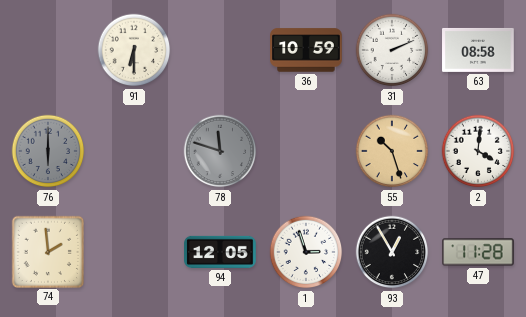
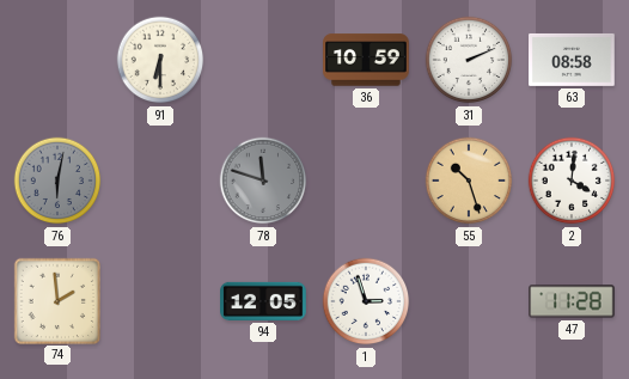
76: 6:00 -> 6:02 (57, 181)
93: 12:55 -> none (392, 252)
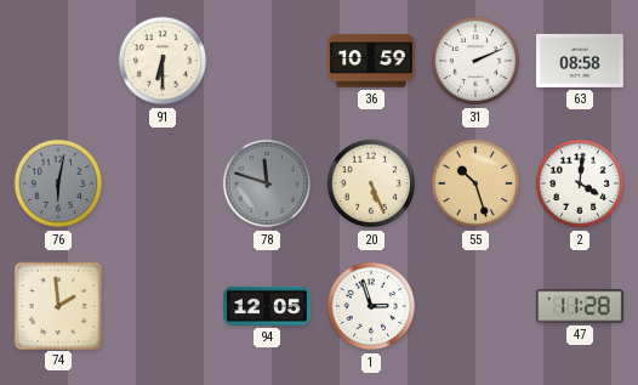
20: none -> 5:26 (371, 183)
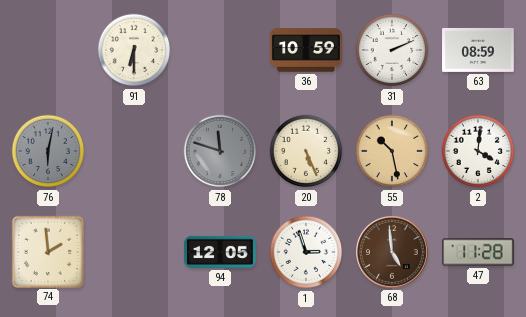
63: 08:58 -> 08:59 (478, 50)
55: 10:27 -> 10:28 (392, 151)
68: none -> 4:59 (392, 252)
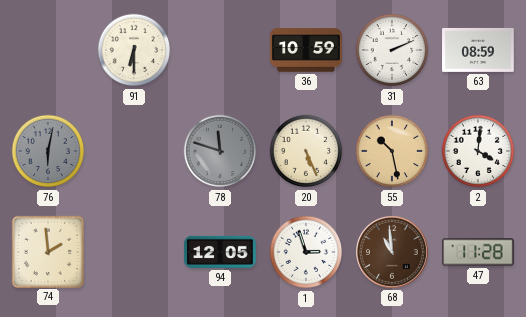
68: 4:59 -> 10:59 (392, 252)
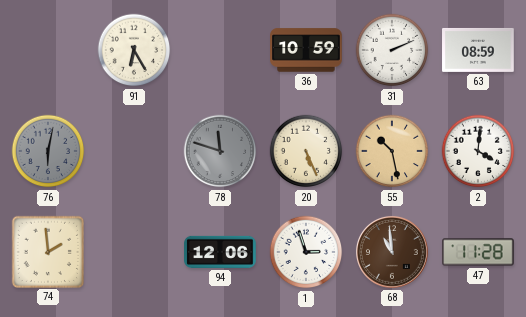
91: 6:30 -> 6:25 (134, 50)
94: 12:05 -> 12:06 (220, 252)
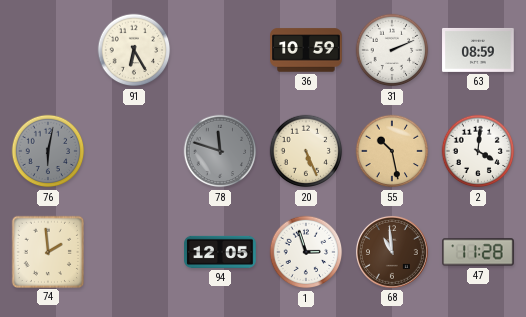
94: 12:06 -> 12:05 (220, 252)
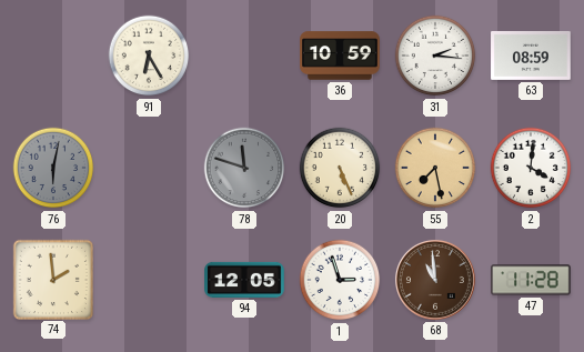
31: 2:11 -> 2:16 (435, 56)
55: 10:28 -> 7:28 (435, 168)
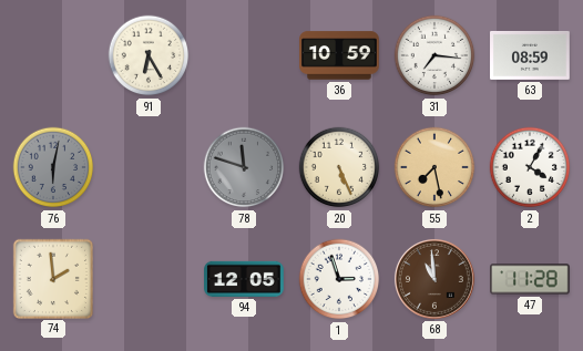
31: 2:16 -> 7:16 (434, 55)
2: 4:01 -> 4:05 (530, 167)
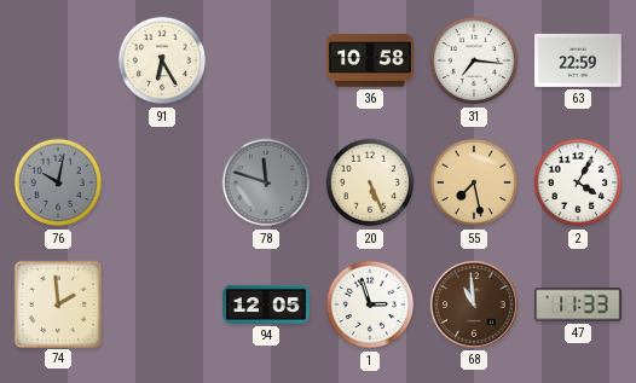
36: 10:59 -> 10:58 (370, 60)
63: 08:59 -> 22:59 (578, 60)
76: 6:02 -> 10:02 (58, 182)
47: 11:28 -> 11:33 (578, 304)
